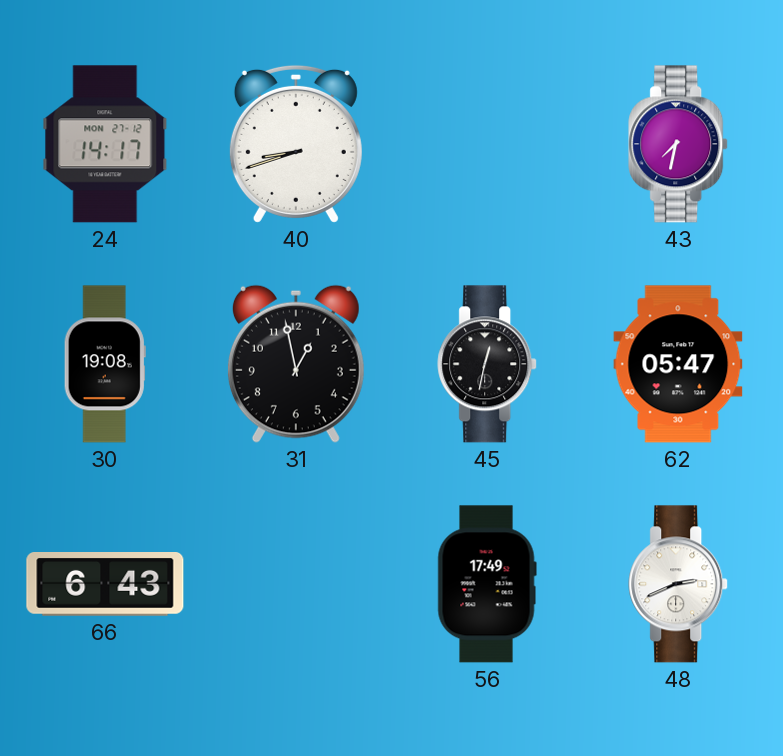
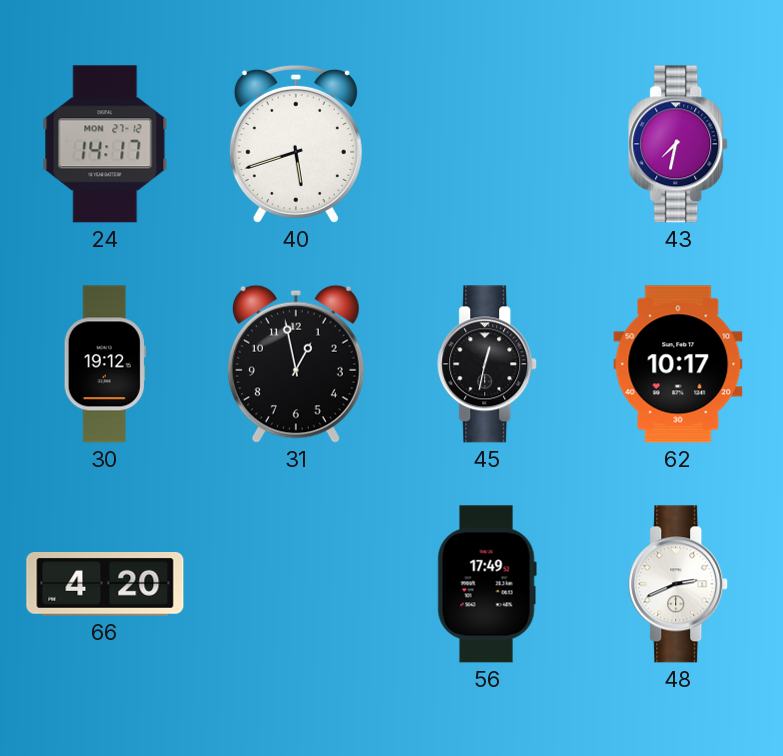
40: 8:42 -> 5:42 (296, 144)
30: 19:08 -> 19:12 (105, 364)
62: 05:47 -> 10:17 (678, 364)
66: 6:43 -> 4:20 (105, 584)
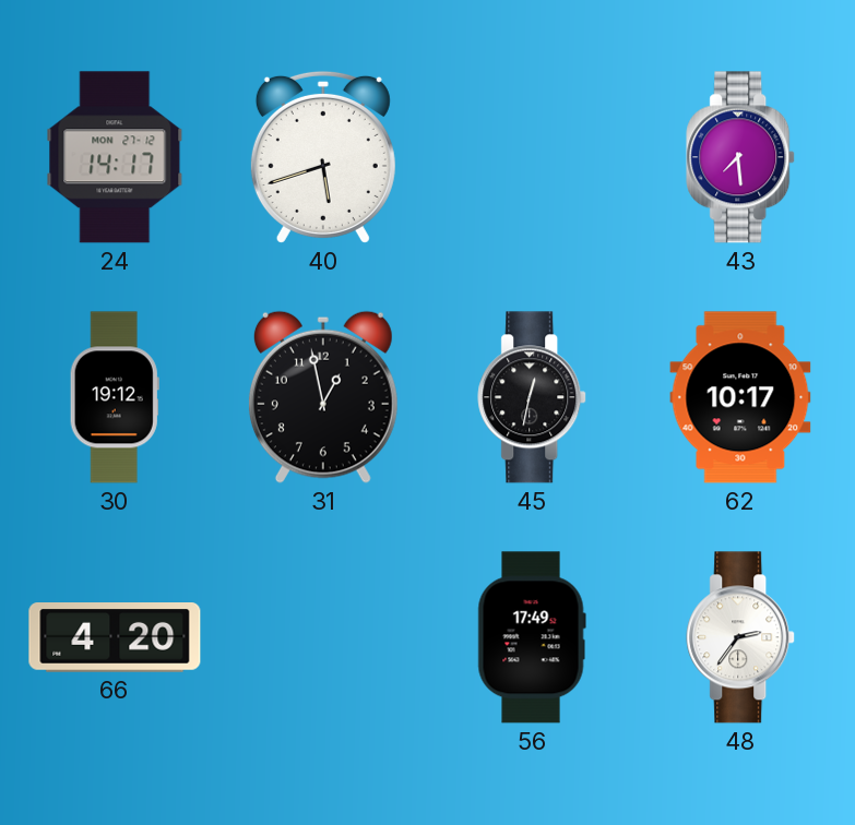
43: 7:32 -> 7:29 (741, 157)
48: 2:41 -> 2:36 (741, 637)
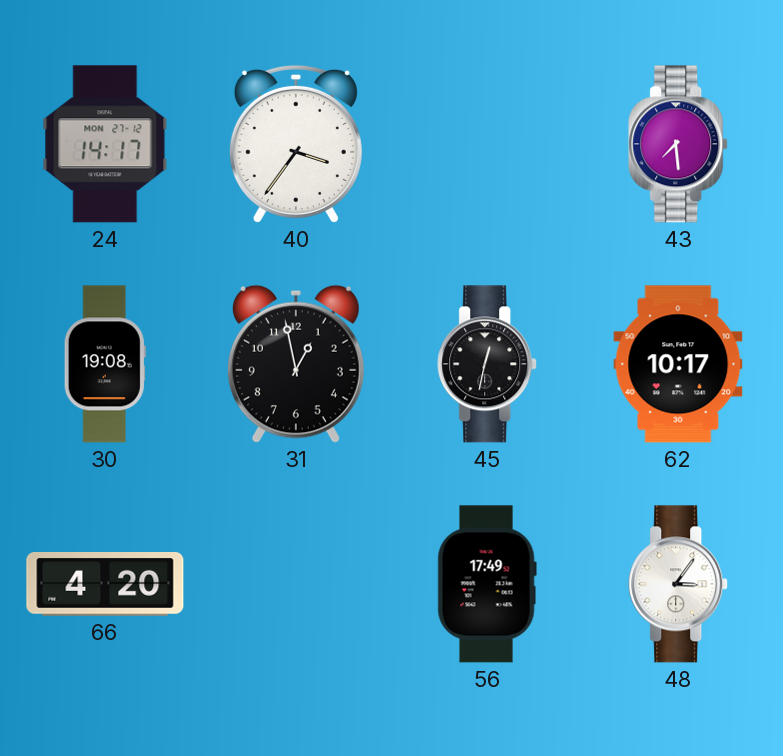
40: 5:42 -> 3:36 (296, 144)
30: 19:12 -> 19:08 (105, 364)
48: 2:36 -> 3:06 (679, 584)
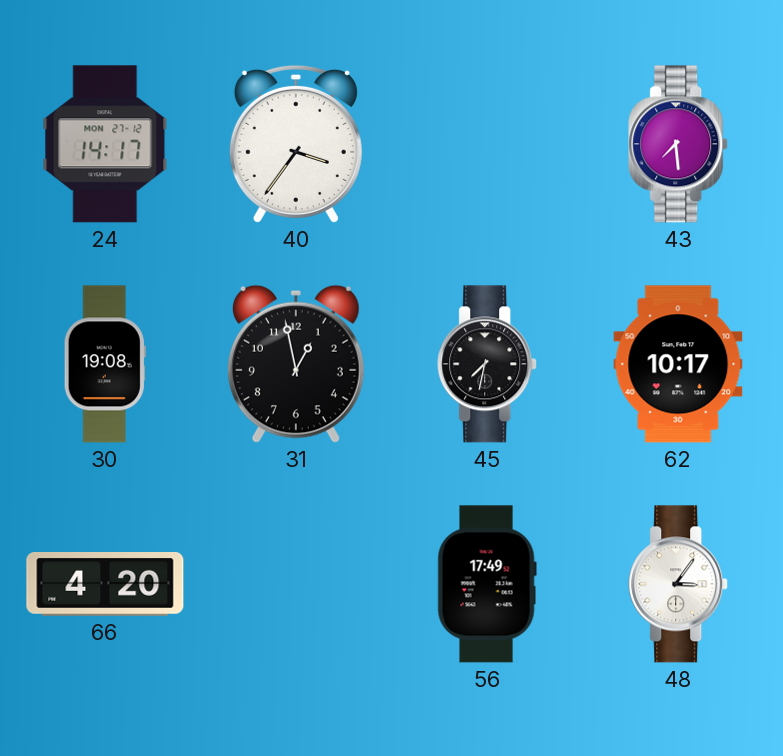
45: 12:32 -> 7:32 (488, 364)
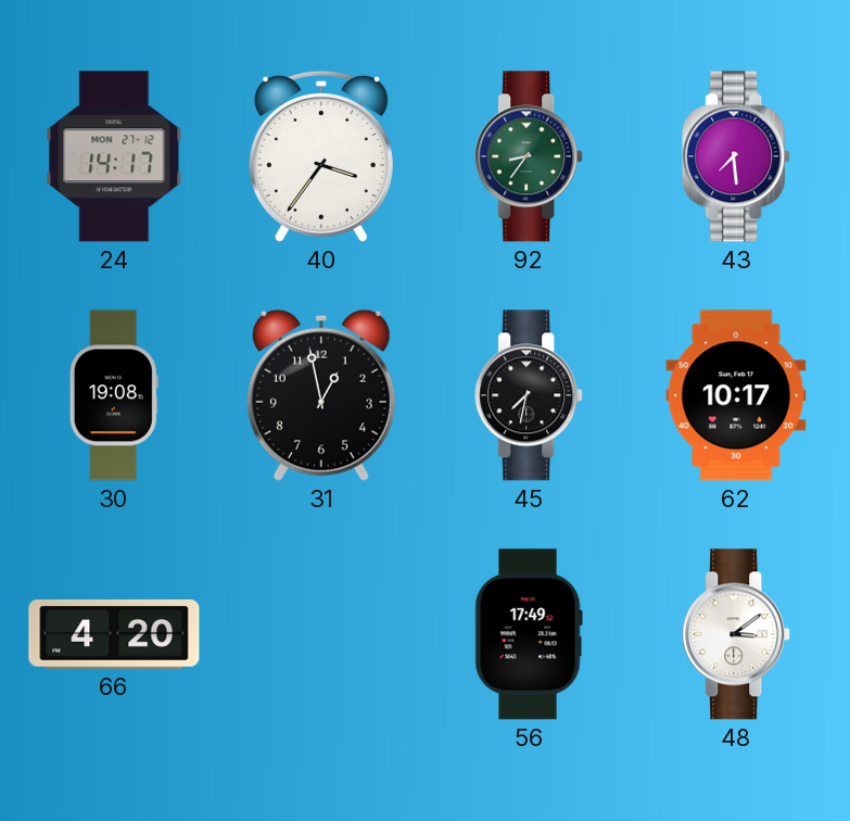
92: none -> 8:36 (530, 156)
48: 3:06 -> 3:09 (737, 634)
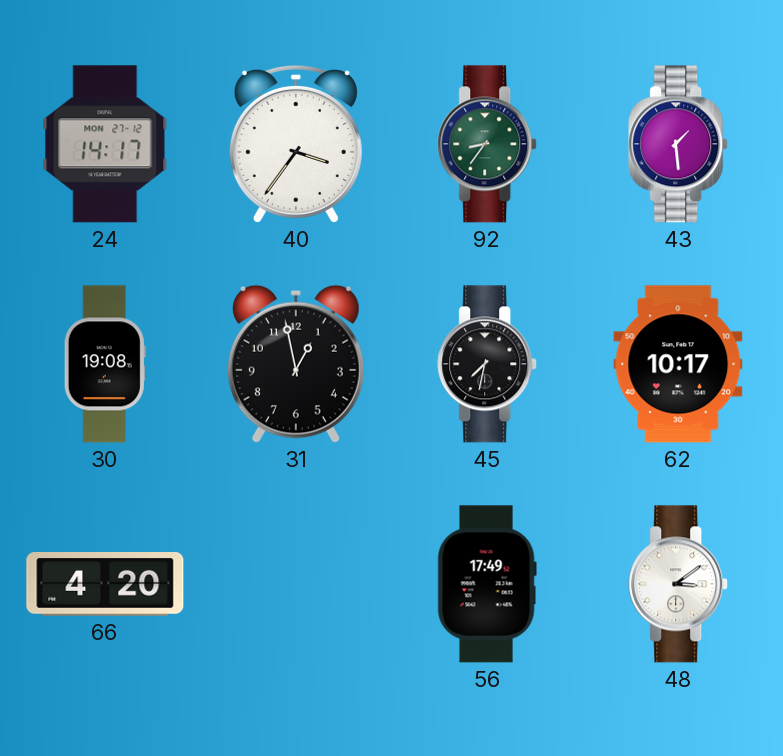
43: 7:29 -> 1:29 (679, 144)
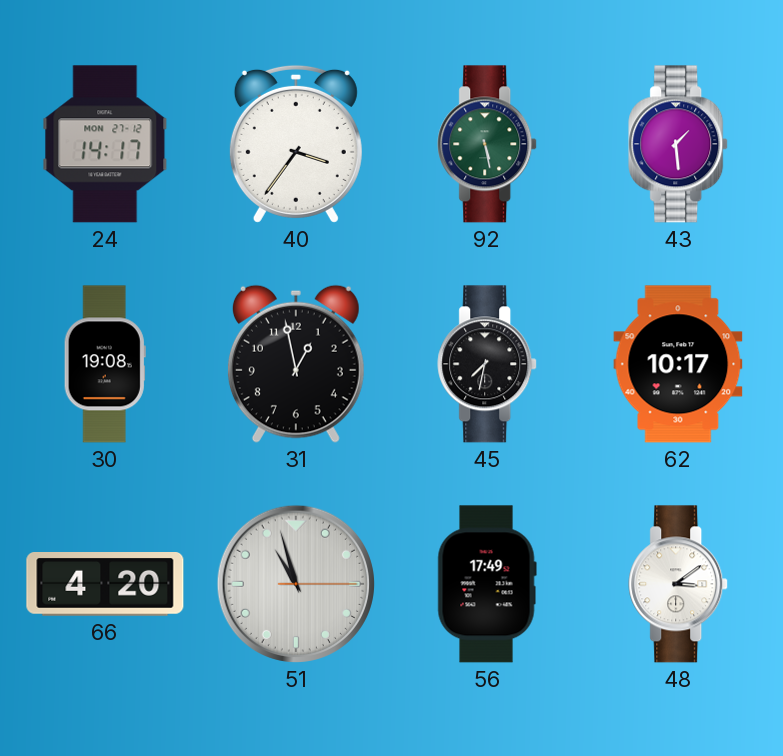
92: 8:36 -> 5:28 (488, 144)
51: none -> 10:57 (296, 584)
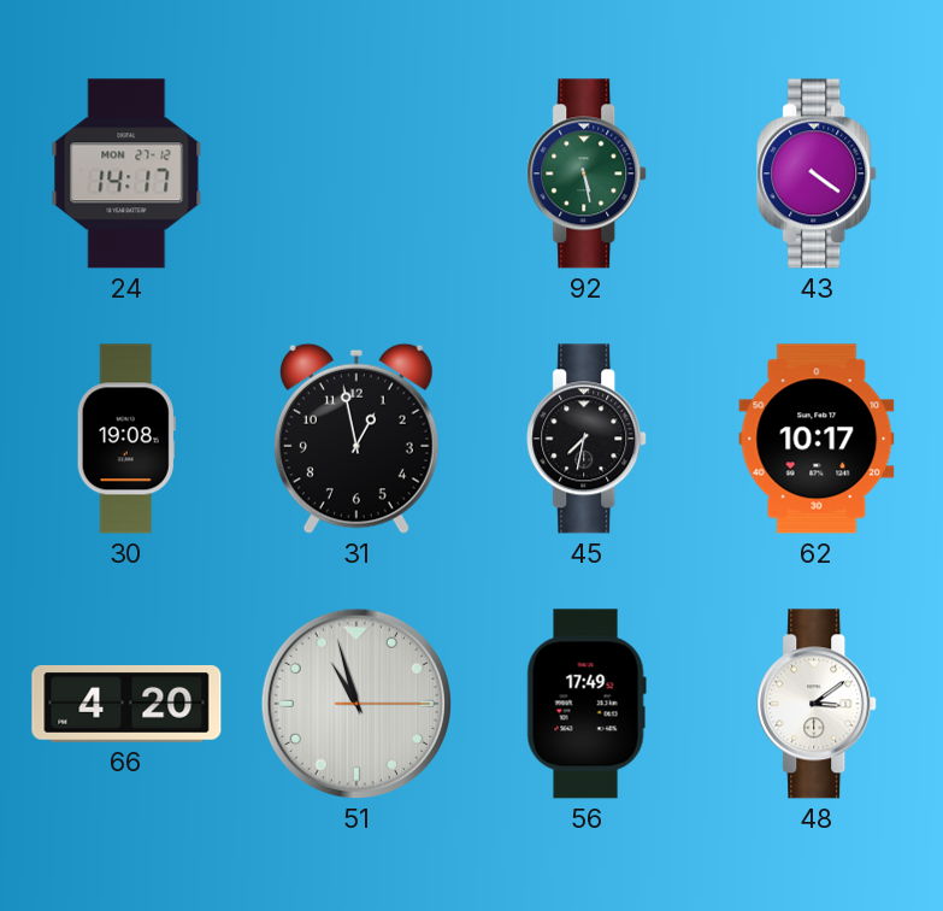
40: 3:36 -> none (296, 144)
43: 1:29 -> 4:21 (818, 174)
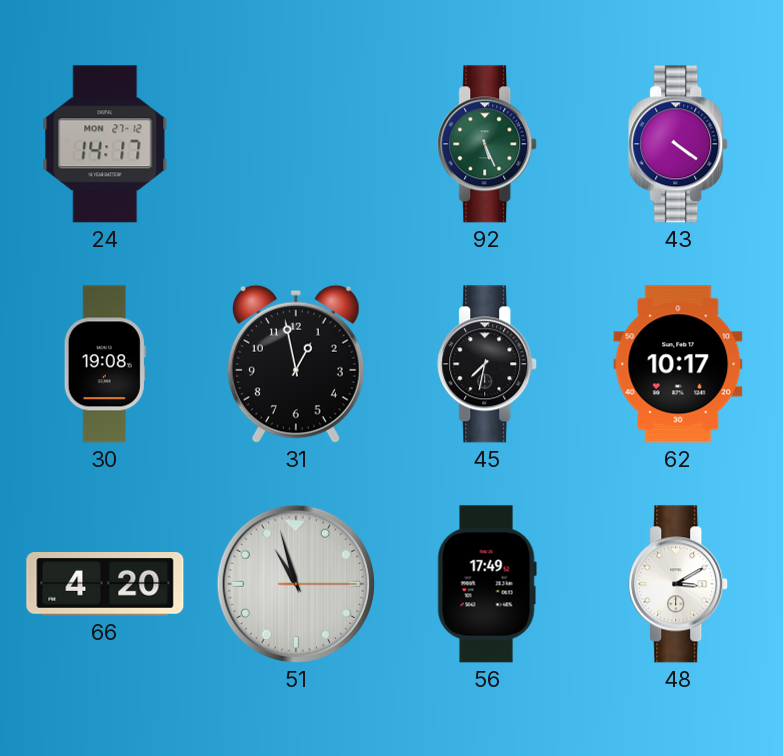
92: 5:28 -> 5:26 (488, 144)
48: 3:09 -> 3:10 (679, 584)
